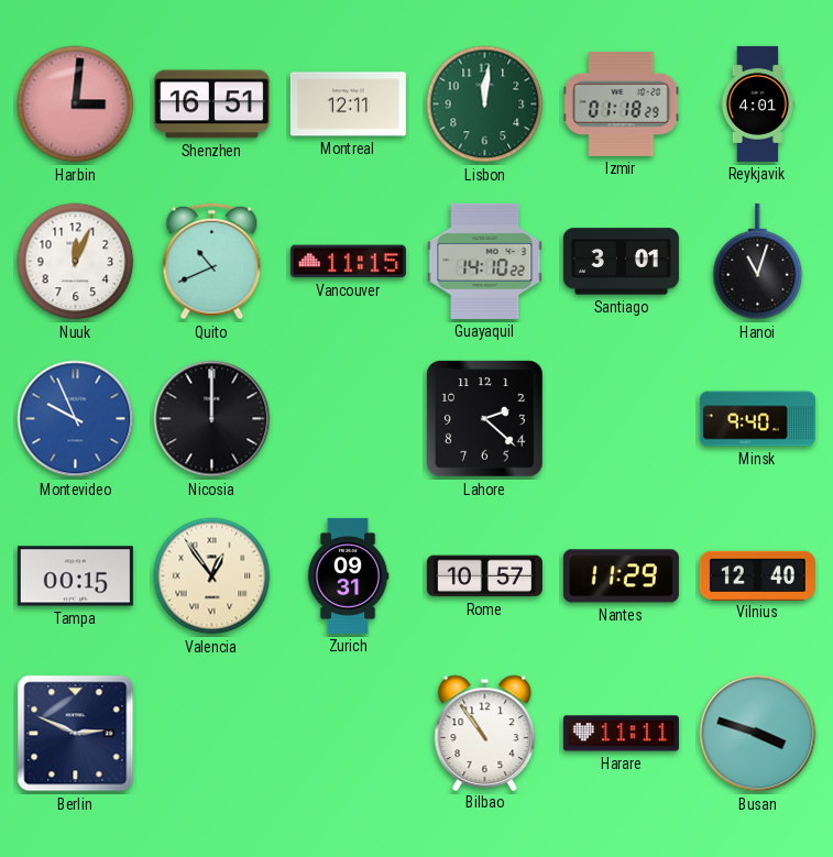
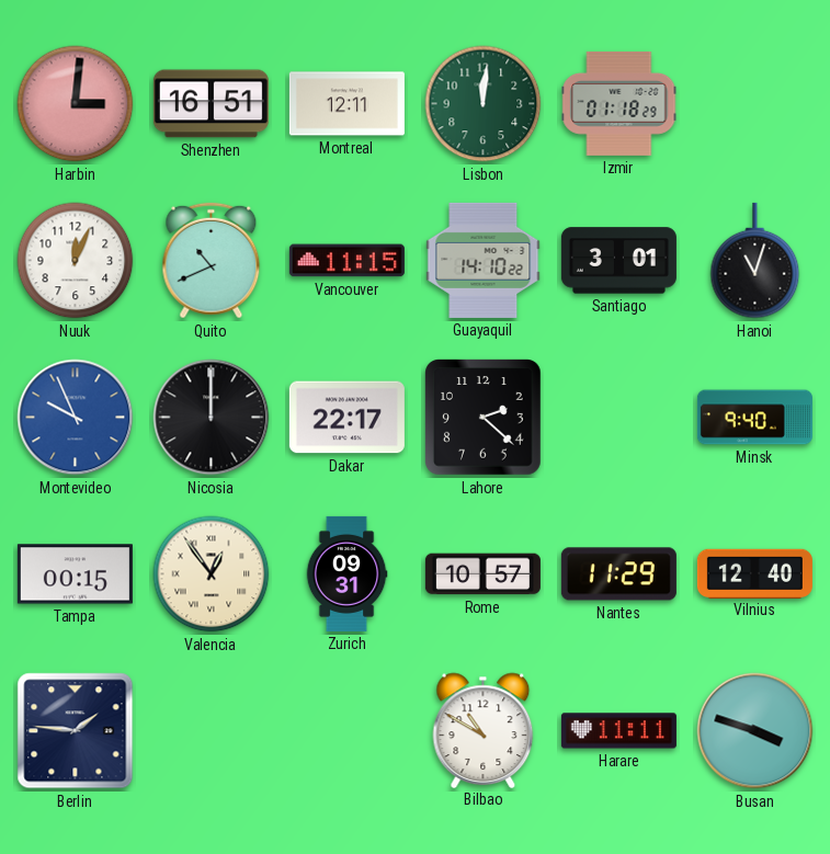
Reykjavik: 4:01 -> none (757, 103)
Dakar: none -> 22:17 (346, 418)
Berlin: 2:49 -> 1:46 (76, 731)
Bilbao: 10:54 -> 10:50 (484, 730)
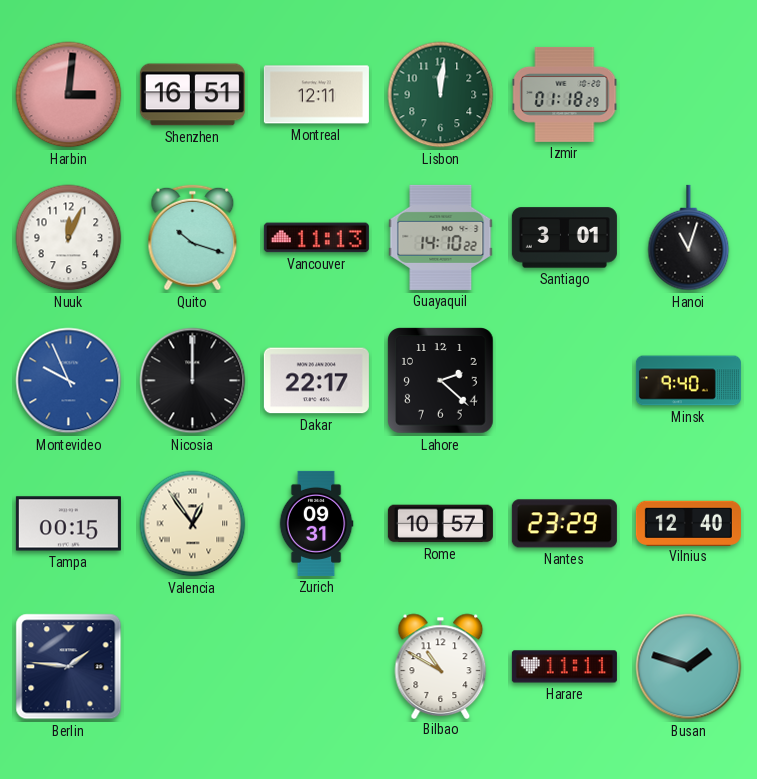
Quito: 10:41 -> 10:18 (193, 238)
Vancouver: 11:15 -> 11:13 (316, 238)
Nantes: 11:29 -> 23:29 (564, 524)
Busan: 3:48 -> 1:48 (689, 667)
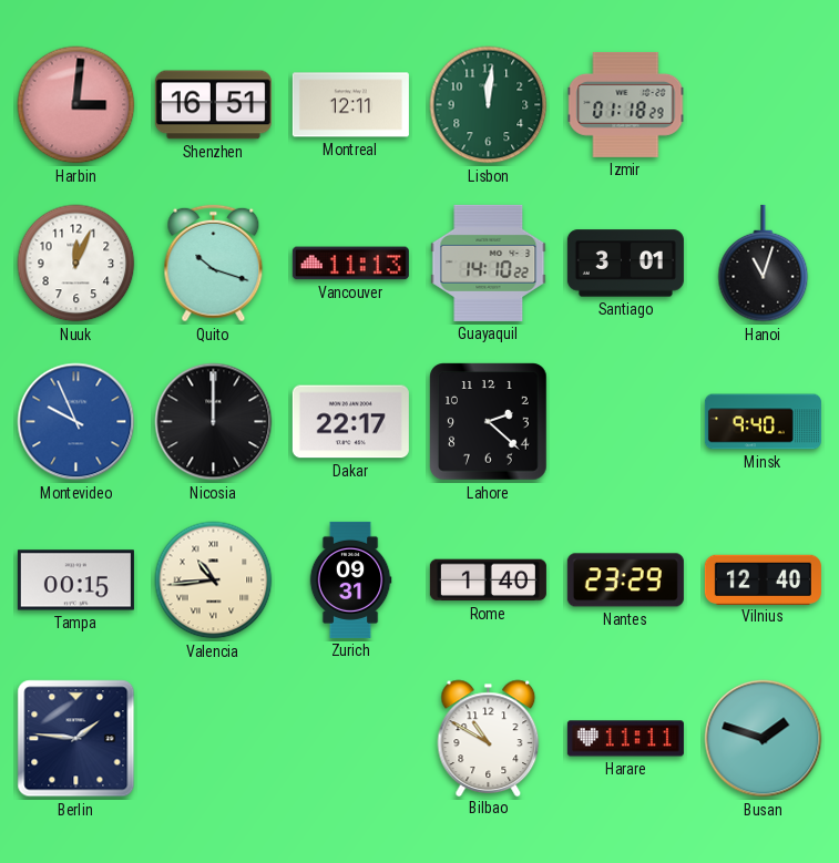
Valencia: 12:54 -> 10:44 (214, 581)
Rome: 10:57 -> 1:40 (488, 581)
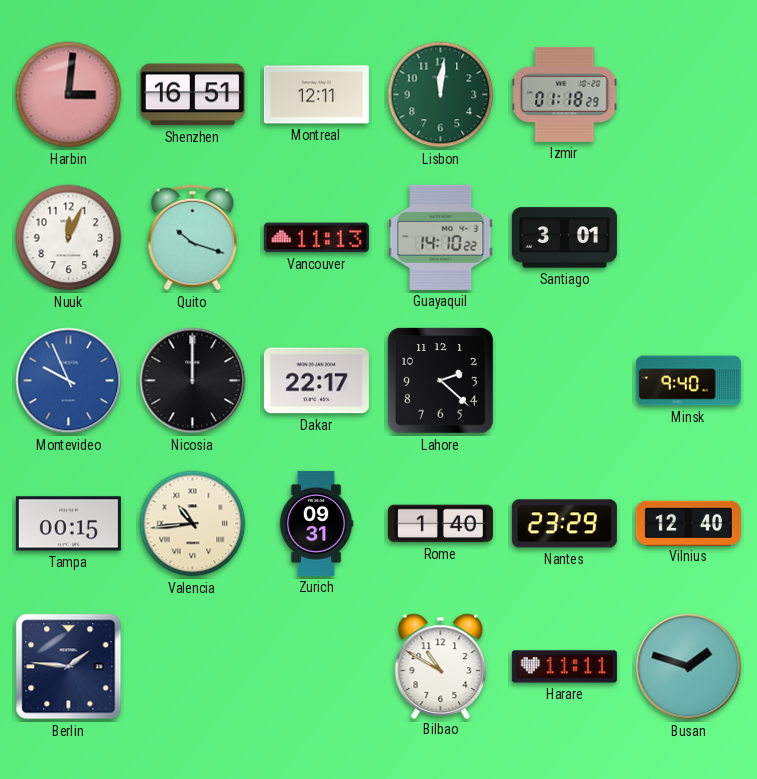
Hanoi: 11:03 -> none (764, 264)
